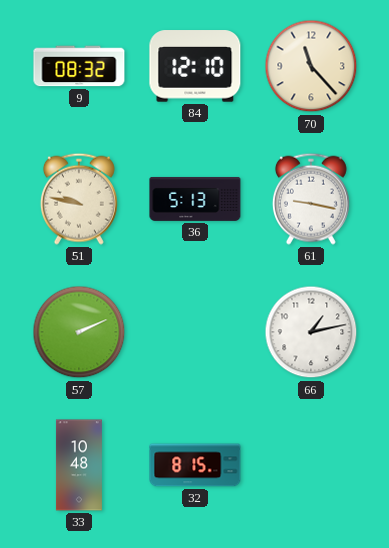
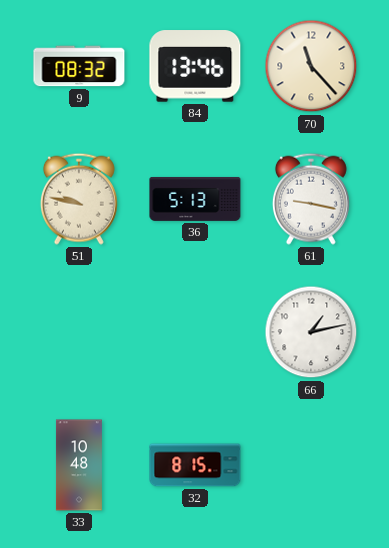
84: 12:10 -> 13:46 (195, 66)
57: 2:11 -> none (79, 332)
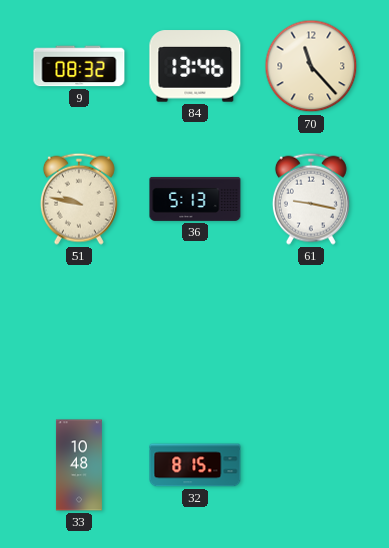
66: 1:13 -> none (311, 332)
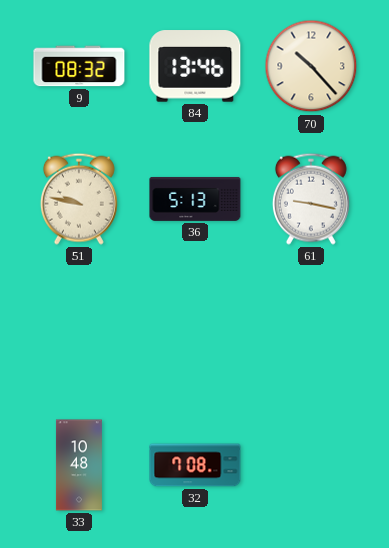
70: 11:23 -> 10:23 (311, 66)
32: 8:15 -> 7:08 (195, 465)
